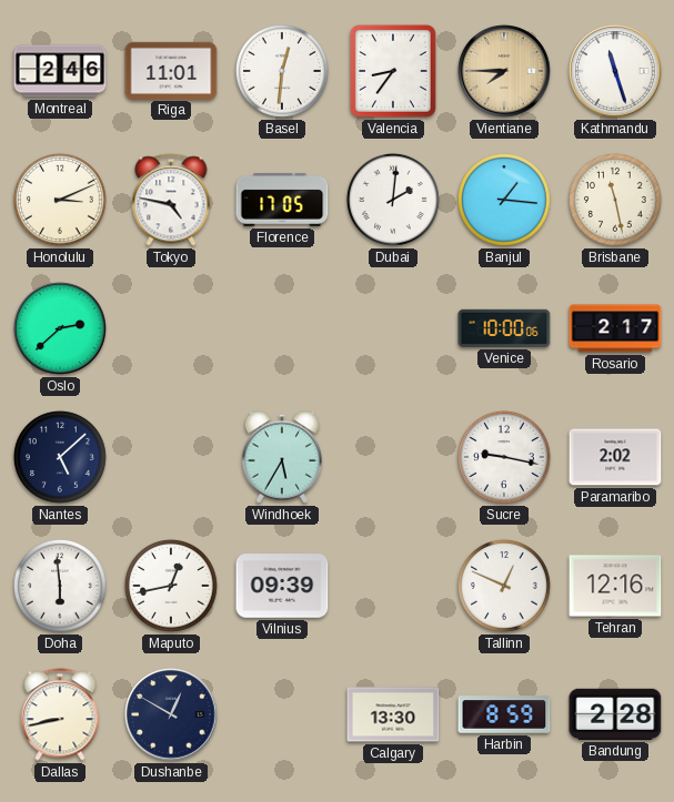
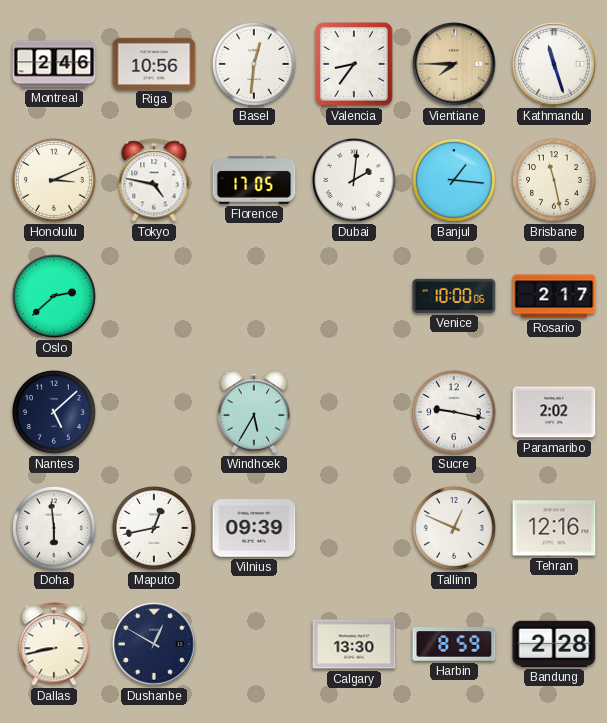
Riga: 11:01 -> 10:56 (154, 63)
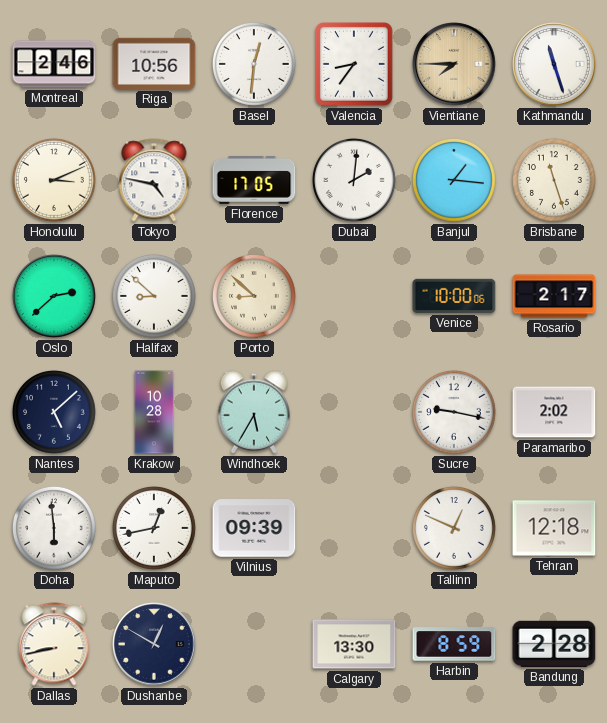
Brisbane: 11:28 -> 11:27 (554, 180)
Halifax: none -> 8:52 (154, 296)
Porto: none -> 8:52 (254, 296)
Krakow: none -> 10:28 (154, 412)
Tehran: 12:16 -> 12:18 (554, 528)
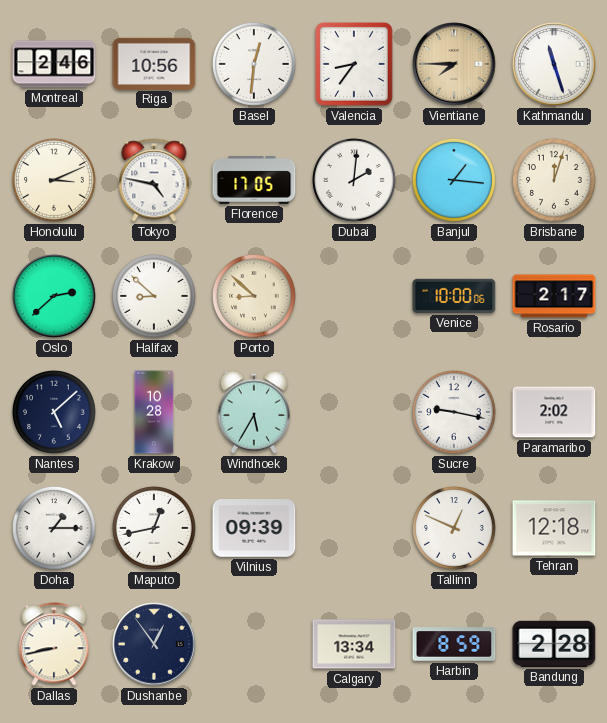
Brisbane: 11:27 -> 12:03 (554, 180)
Doha: 5:59 -> 1:15 (54, 528)
Dushanbe: 12:50 -> 12:54 (154, 644)
Calgary: 13:30 -> 13:34 (354, 644)
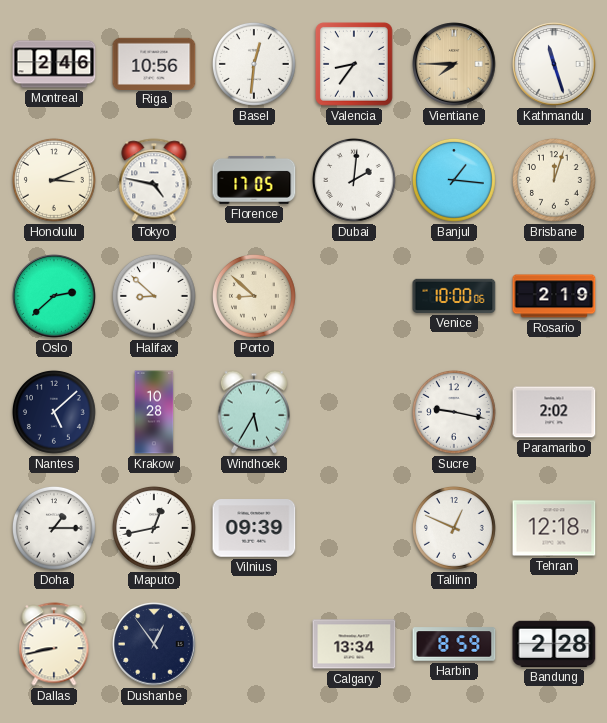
Rosario: 2:17 -> 2:19 (554, 296)
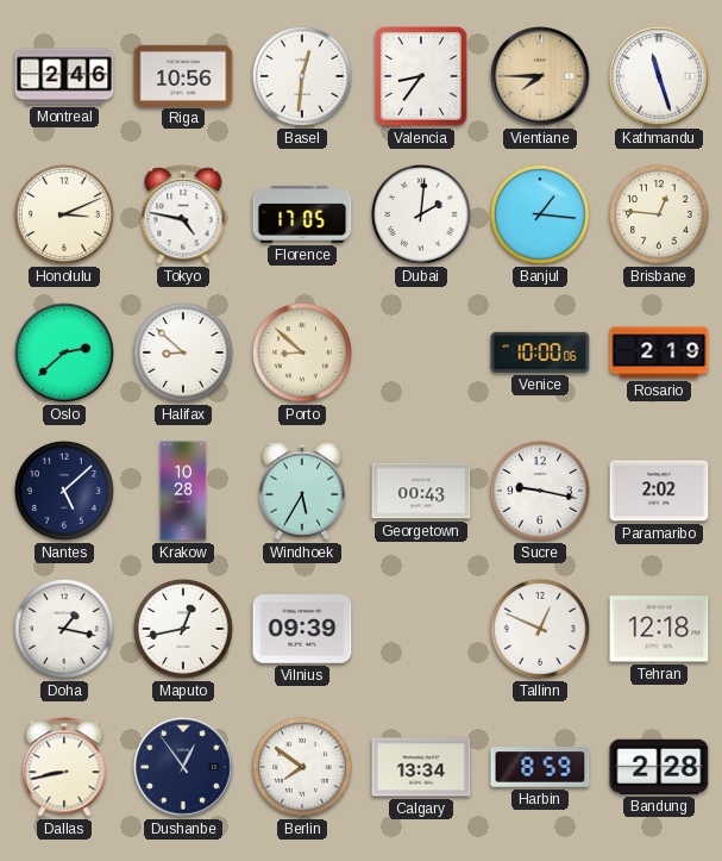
Brisbane: 12:03 -> 12:46 (659, 214)
Georgetown: none -> 00:43 (421, 491)
Doha: 1:15 -> 1:17 (64, 629)
Berlin: none -> 7:51 (302, 767)
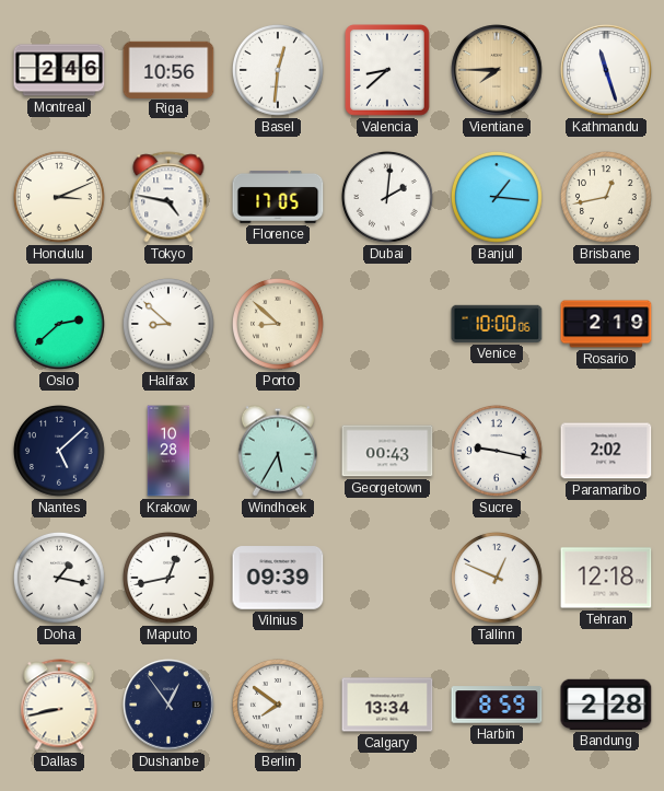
Valencia: 8:36 -> 8:38 (387, 71)
Brisbane: 12:46 -> 12:43 (606, 197)
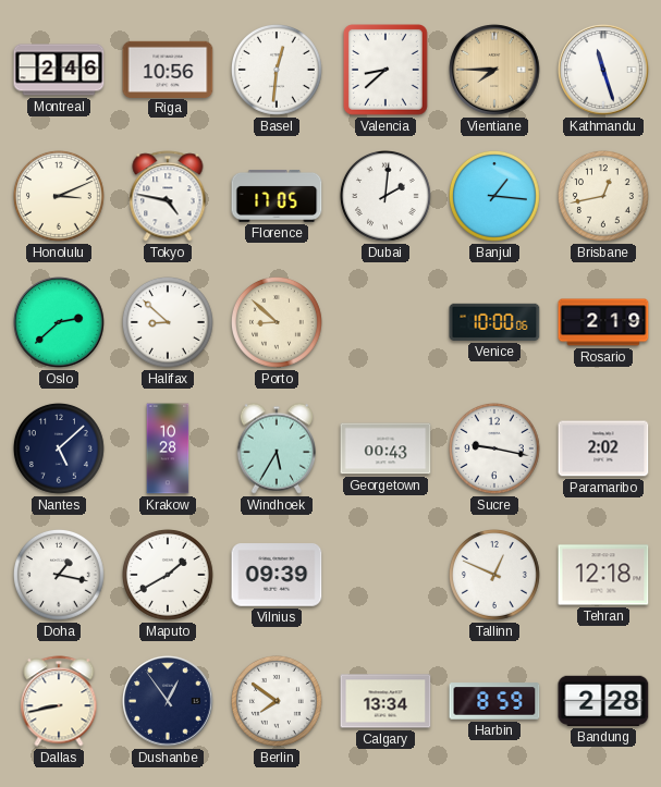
Maputo: 12:43 -> 1:40 (168, 575)
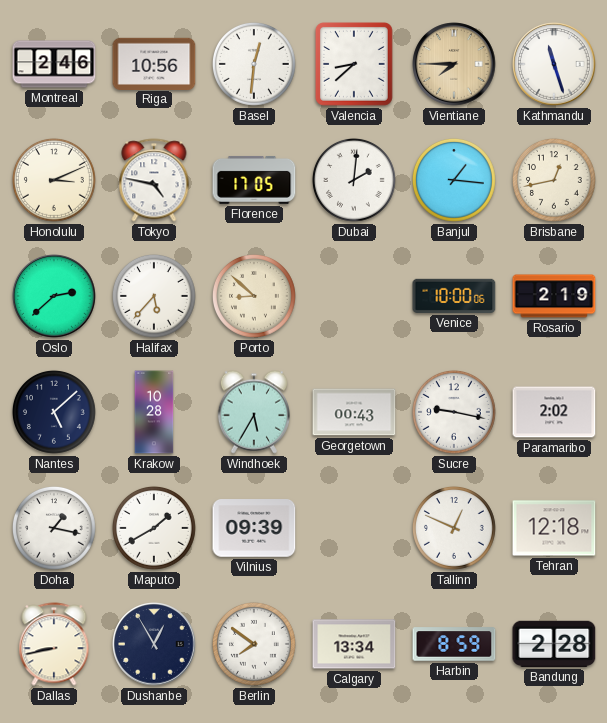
Halifax: 8:52 -> 5:37 (154, 296)
Dushanbe: 12:54 -> 12:55 (154, 644)
